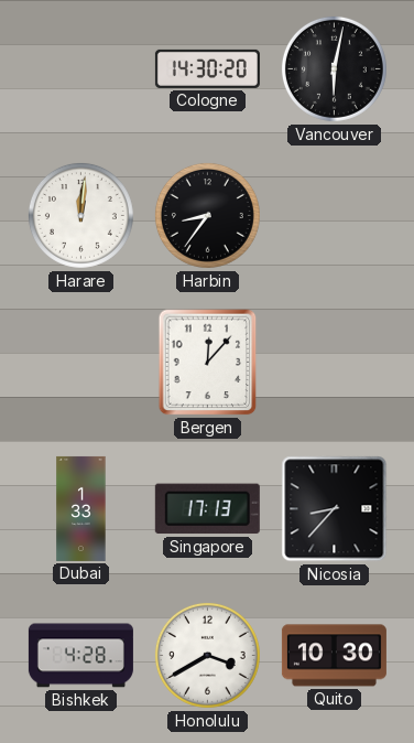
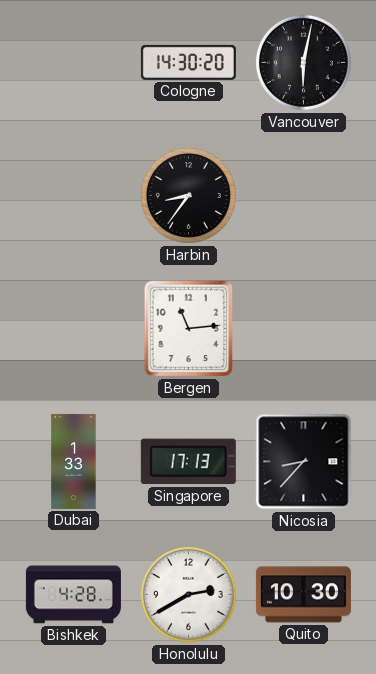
Harare: 12:01 -> none (80, 215)
Bergen: 12:07 -> 11:14 (189, 329)
Honolulu: 3:40 -> 2:40 (188, 594)
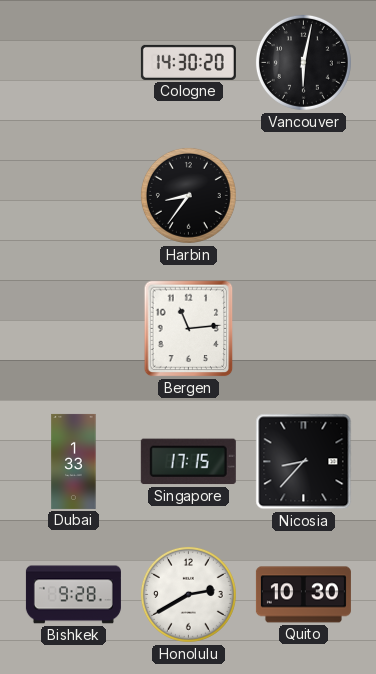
Singapore: 17:13 -> 17:15 (188, 462)
Bishkek: 4:28 -> 9:28 (73, 595)
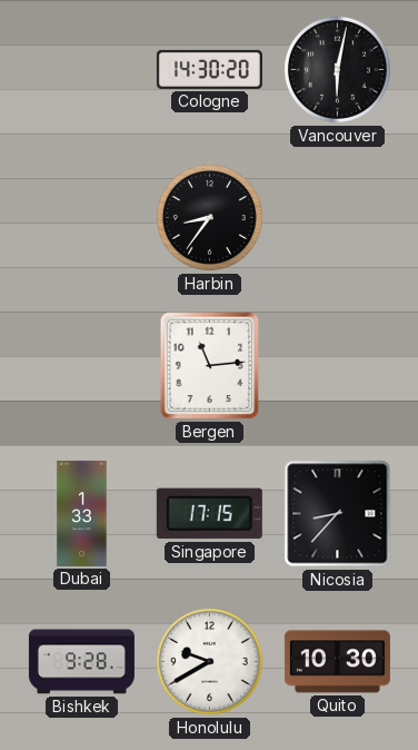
Honolulu: 2:40 -> 9:40 (209, 661)
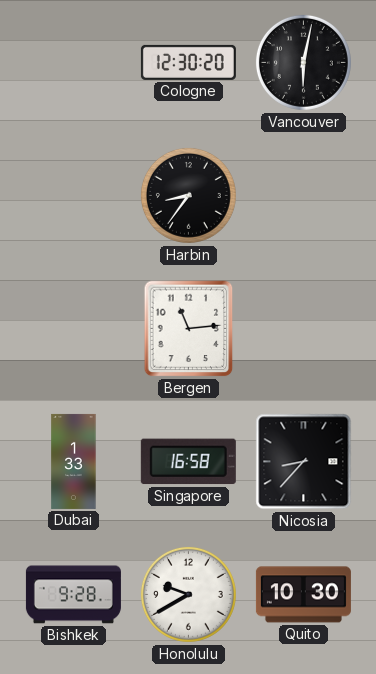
Cologne: 14:30 -> 12:30 (188, 62)
Singapore: 17:15 -> 16:58 (188, 462)
